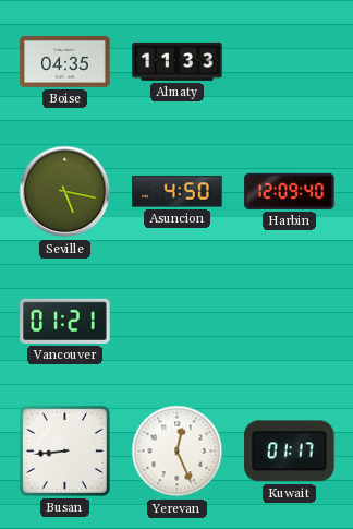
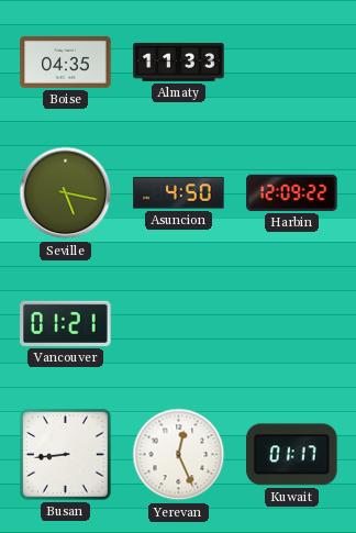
Harbin: 12:09:40 -> 12:09:22 (292, 192)
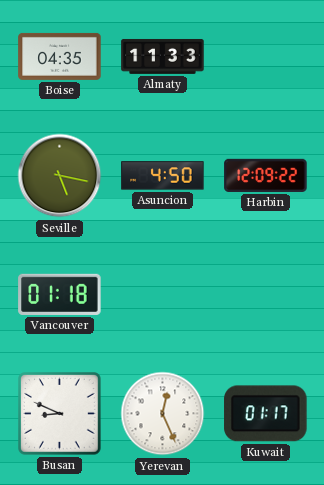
Vancouver: 01:21 -> 01:18 (60, 294)
Busan: 8:44 -> 8:49 (60, 414)
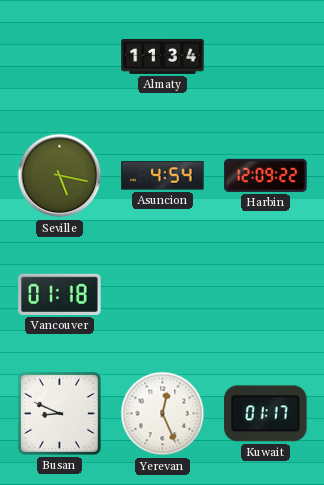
Boise: 04:35 -> none (60, 56)
Almaty: 11:33 -> 11:34 (163, 56)
Asuncion: 4:50 -> 4:54 (163, 176)
